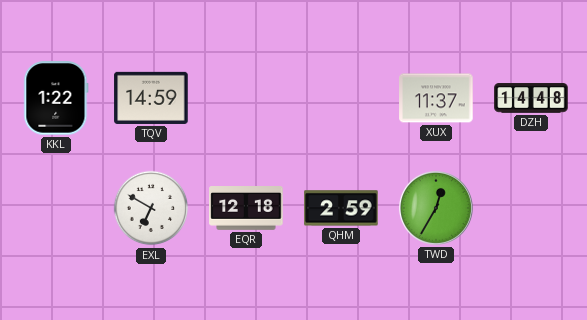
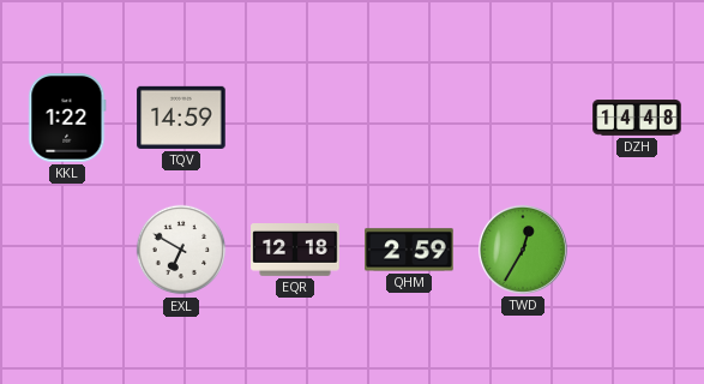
XUX: 11:37 -> none (436, 98)
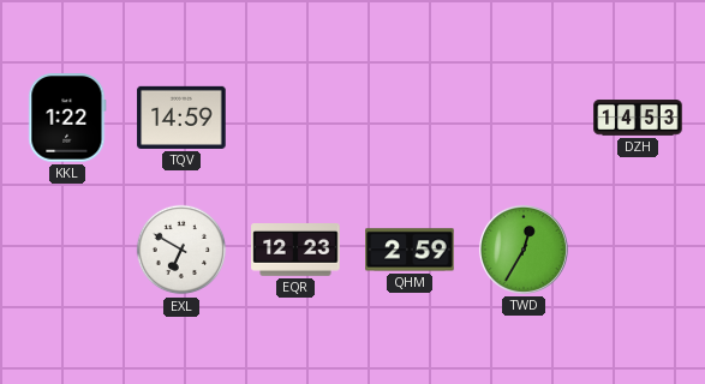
DZH: 14:48 -> 14:53 (638, 118)
EQR: 12:18 -> 12:23 (295, 251)
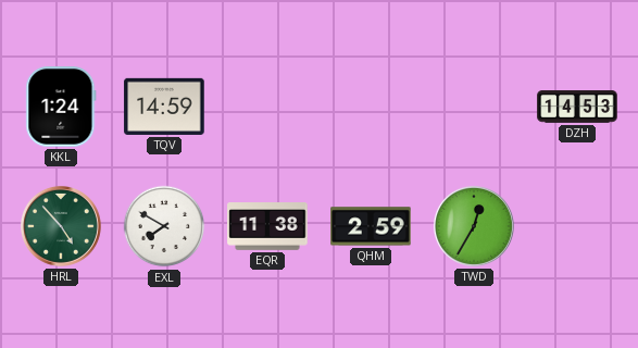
KKL: 1:22 -> 1:24 (61, 107)
HRL: none -> 4:53 (61, 226)
EXL: 6:50 -> 7:50 (164, 226)
EQR: 12:23 -> 11:38 (267, 227)
